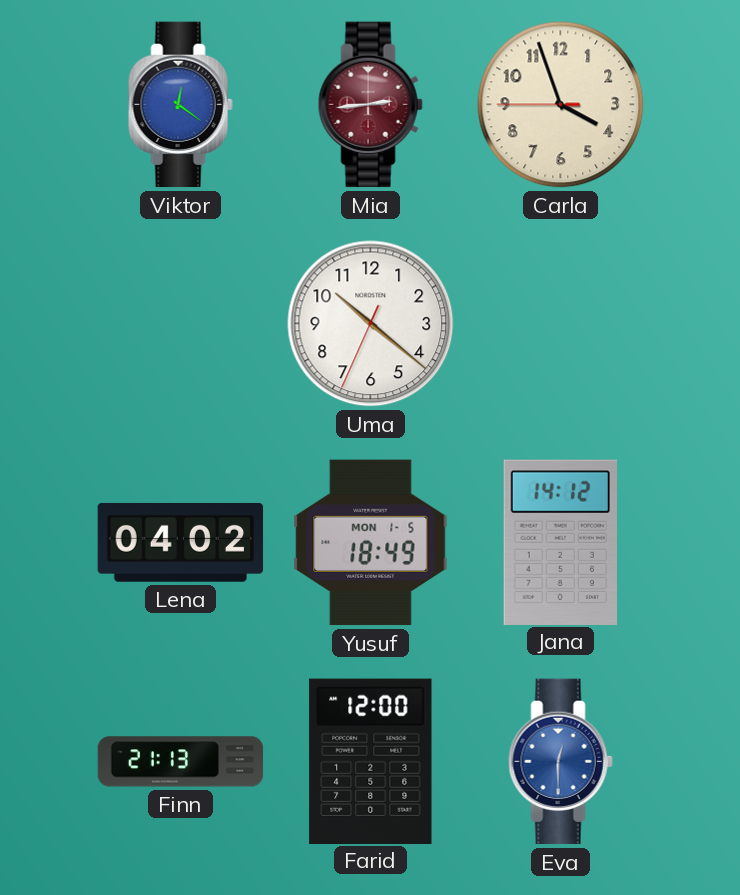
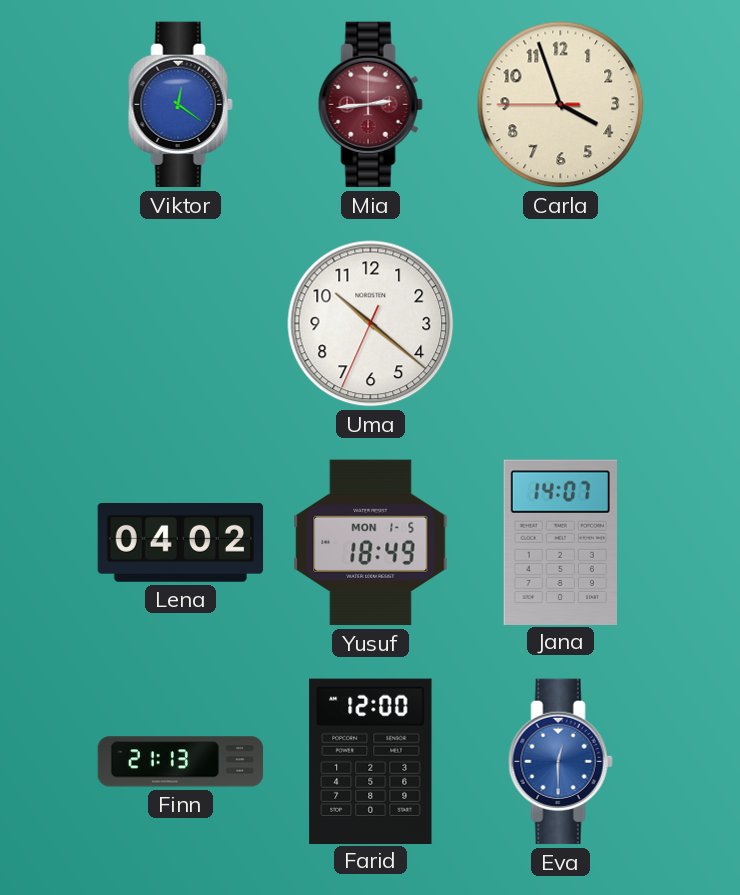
Jana: 14:12 -> 14:07 (560, 542)
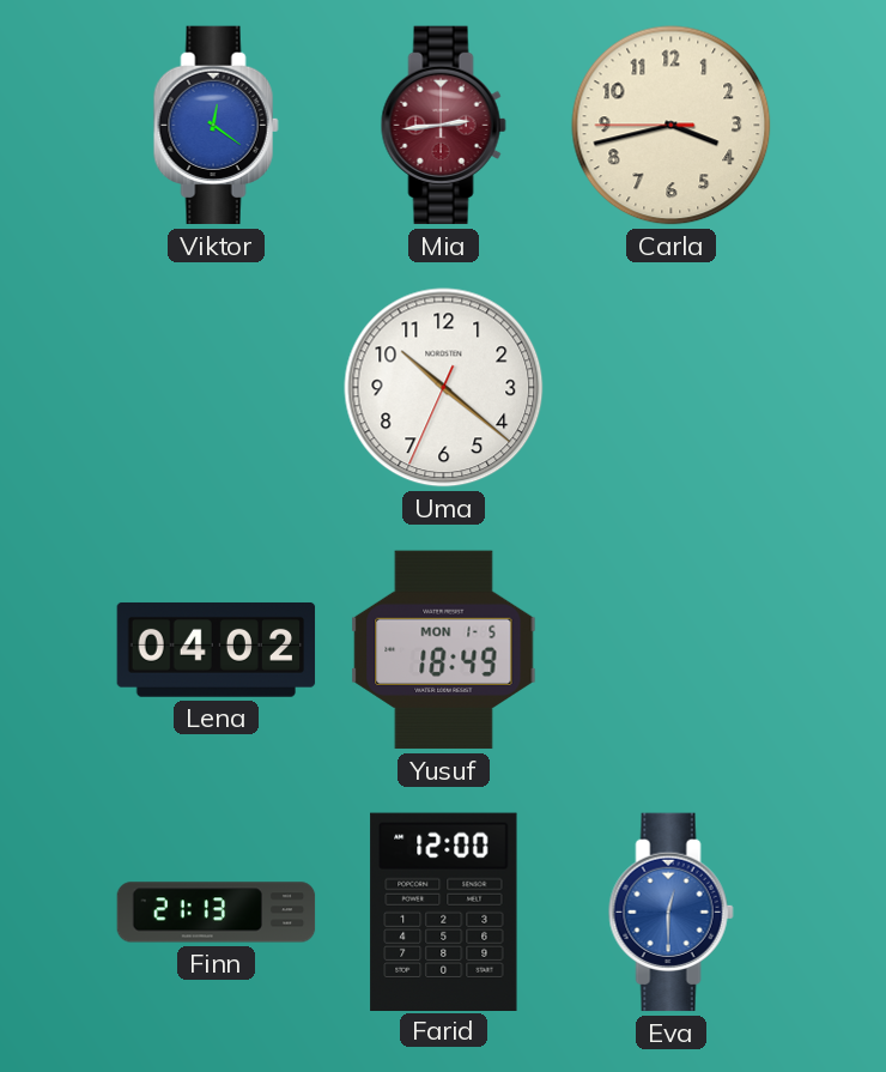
Carla: 3:56 -> 3:42 (672, 126)
Jana: 14:07 -> none (560, 542)
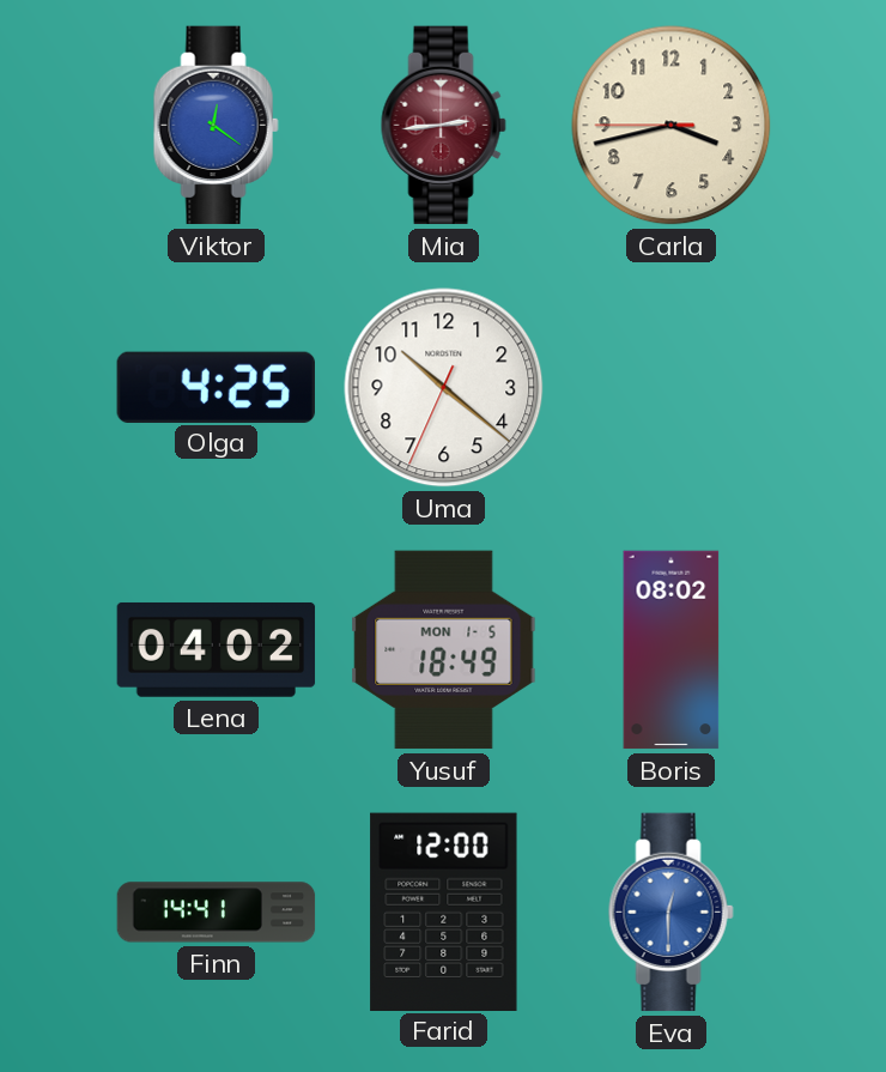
Olga: none -> 4:25 (216, 387)
Boris: none -> 08:02 (672, 650)
Finn: 21:13 -> 14:41 (217, 913)
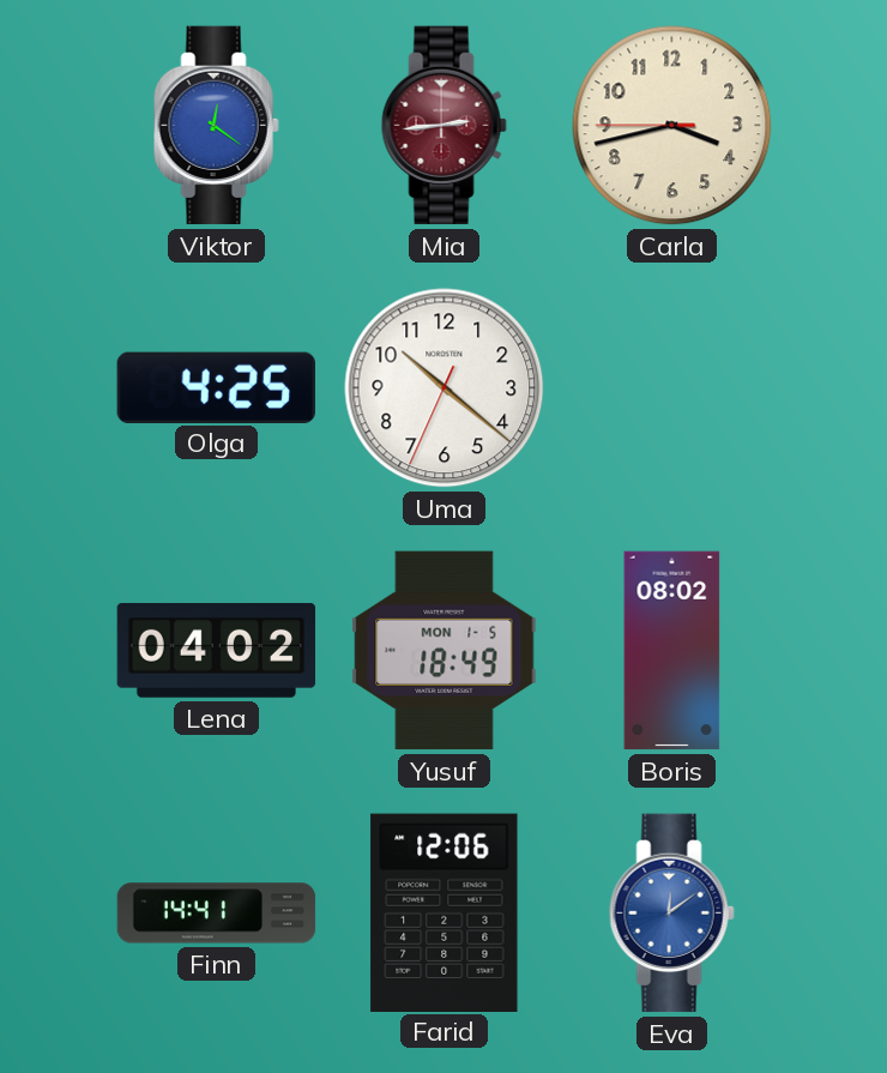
Farid: 12:00 -> 12:06 (445, 912)
Eva: 12:30 -> 12:09 (671, 914)
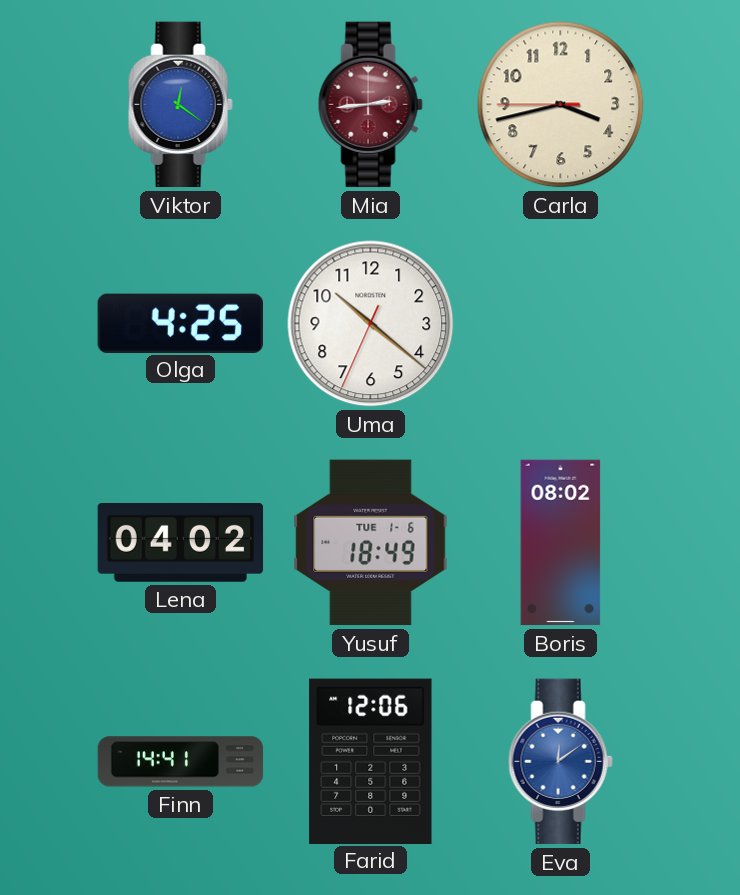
Yusuf date: MON 1-5 -> TUE 1-6 (371, 543)
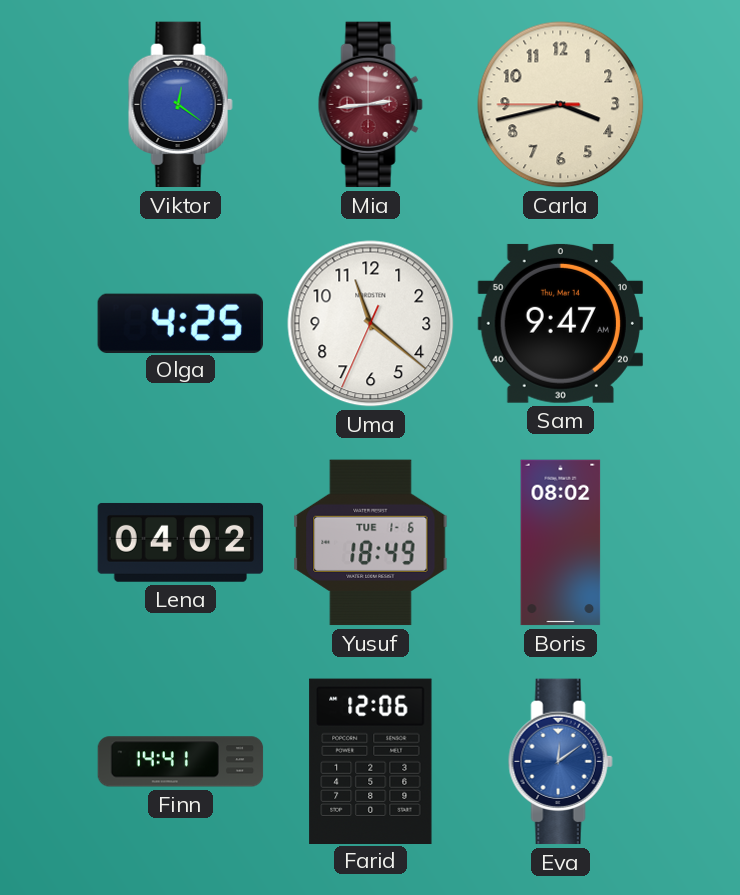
Uma: 10:21 -> 11:21 (371, 324)
Sam: none -> 9:47 (560, 323)
